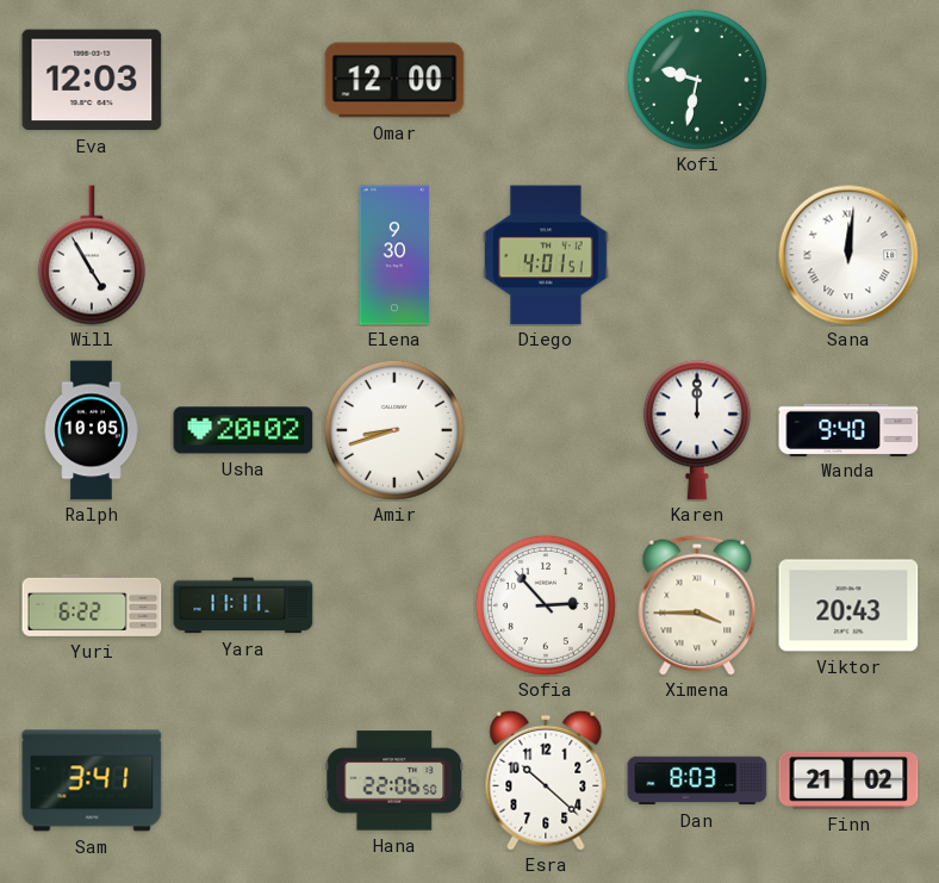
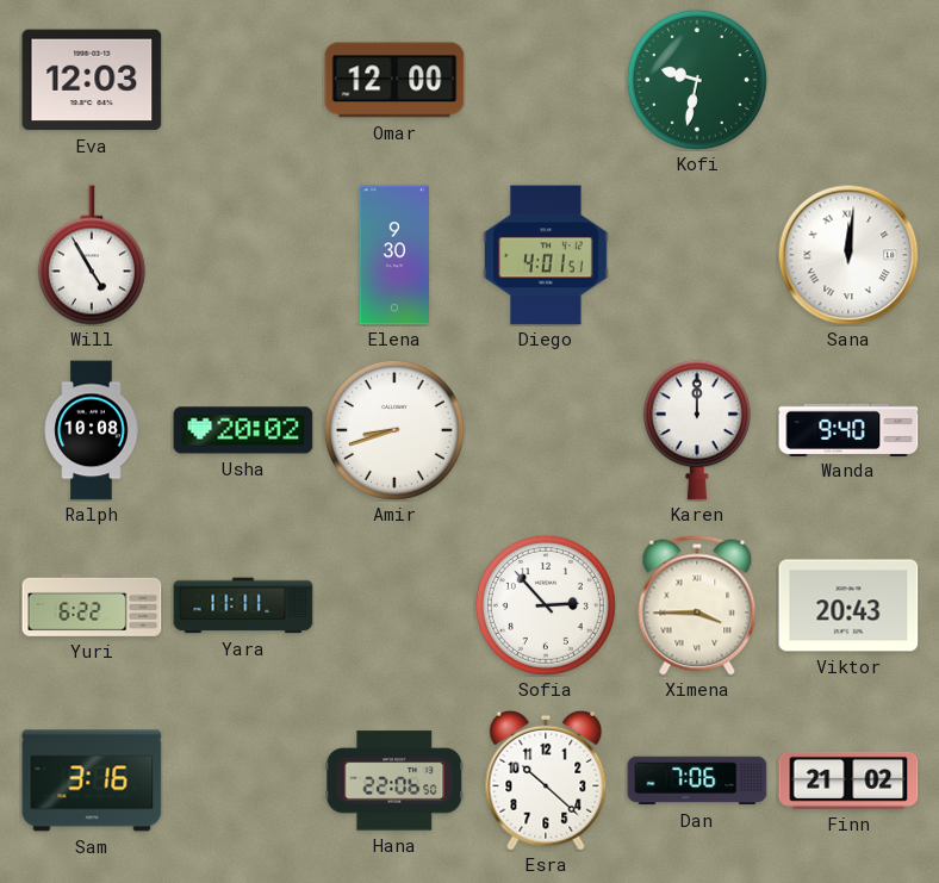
Ralph: 10:05 -> 10:08 (92, 430)
Sam: 3:41 -> 3:16 (92, 781)
Dan: 8:03 -> 7:06 (697, 781)
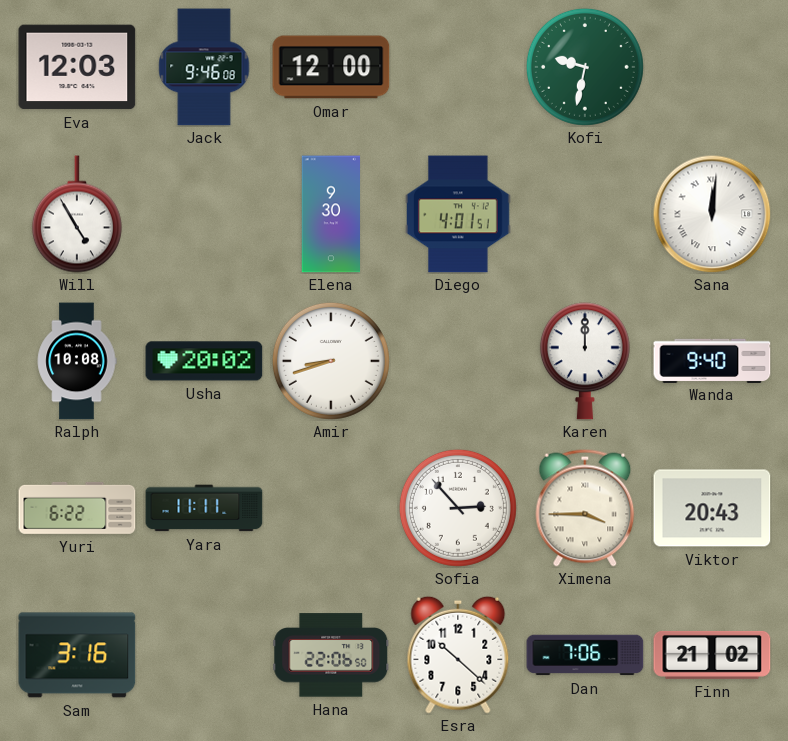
Jack: none -> 9:46 (204, 67)
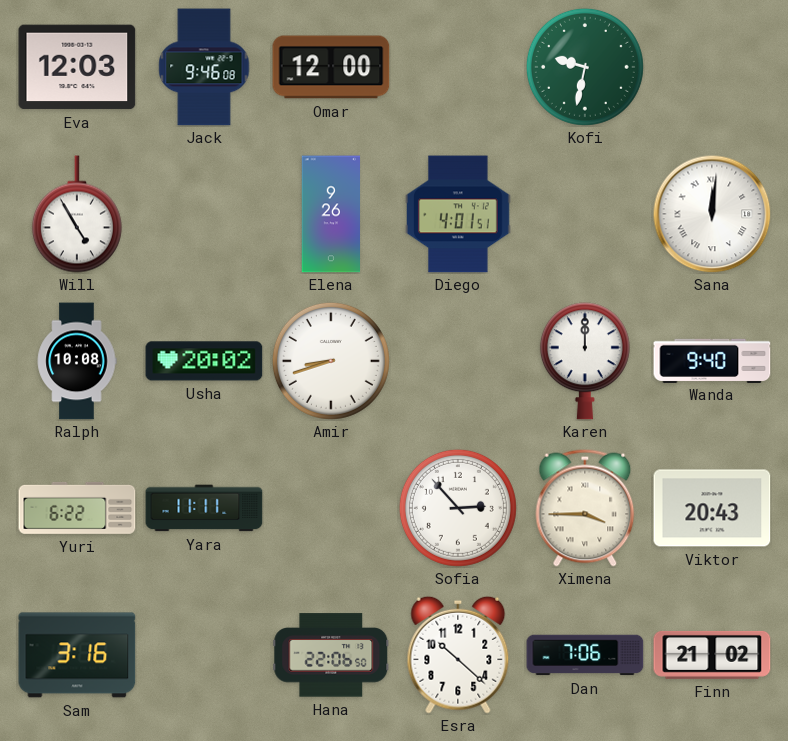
Elena: 9:30 -> 9:26 (331, 214)
